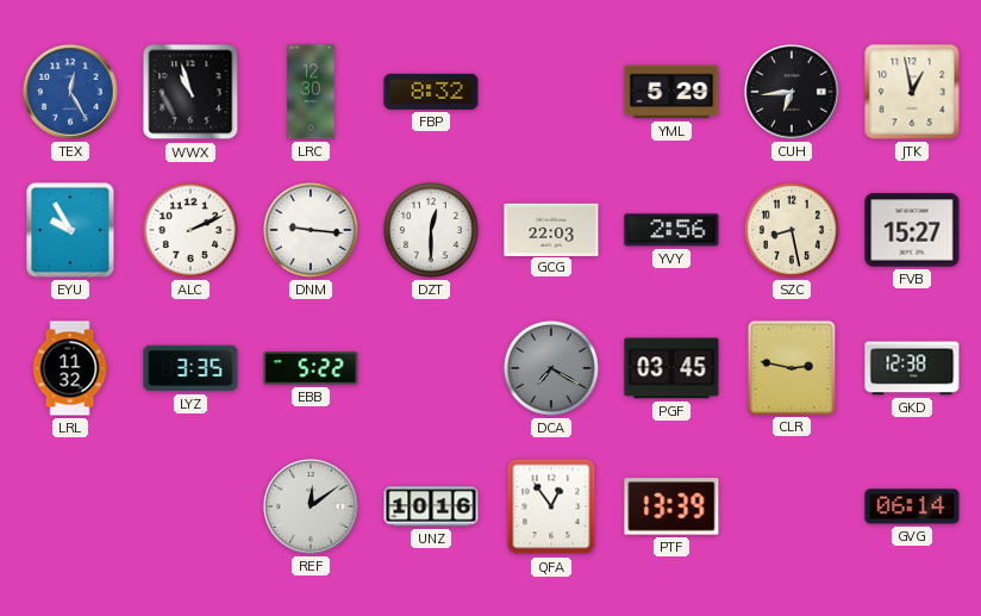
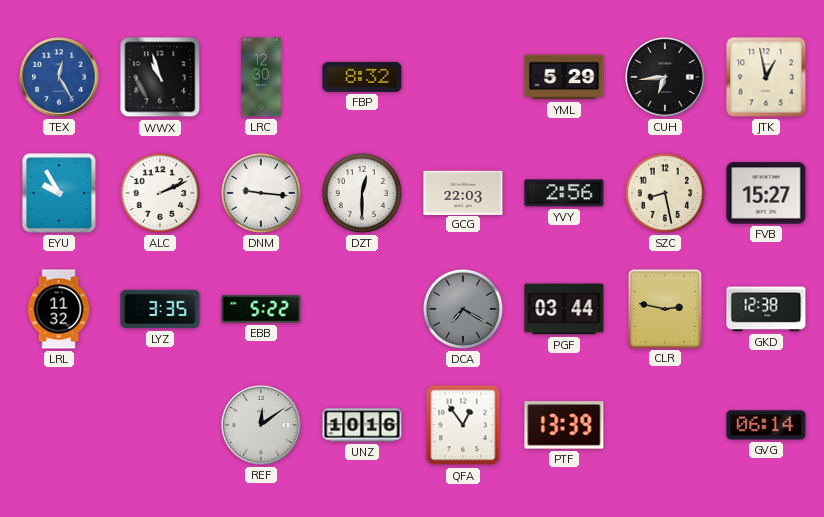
PGF: 03:45 -> 03:44 (564, 309)
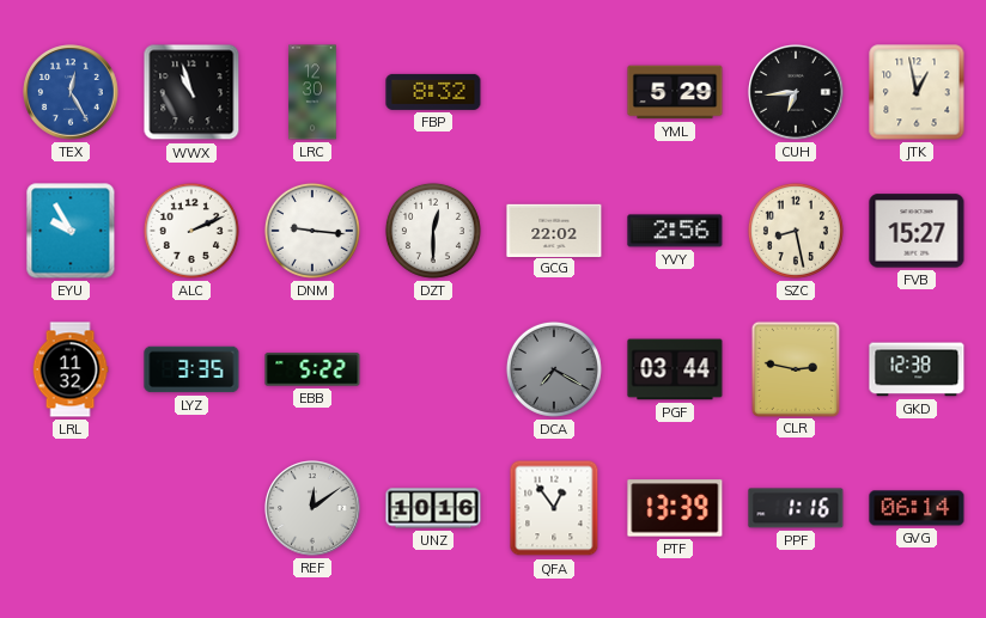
GCG: 22:03 -> 22:02 (554, 230)
PPF: none -> 1:16 (796, 508)
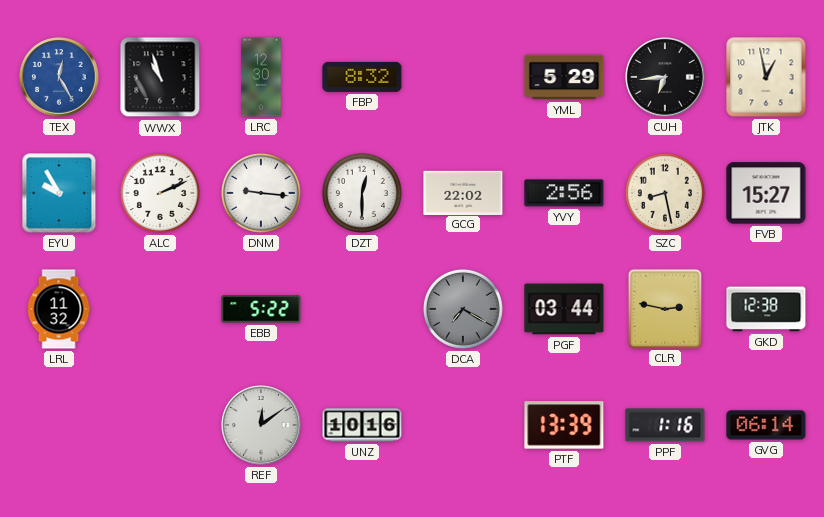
LYZ: 3:35 -> none (191, 369)
QFA: 12:54 -> none (554, 508)
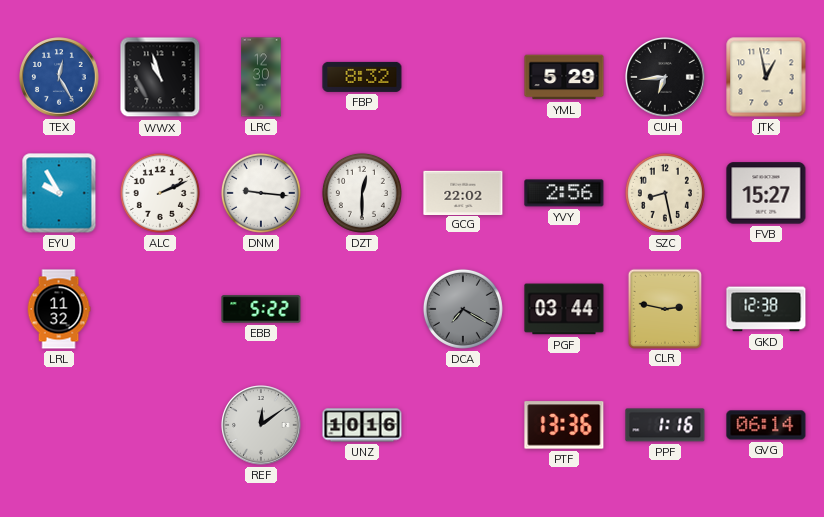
PTF: 13:39 -> 13:36 (564, 425)
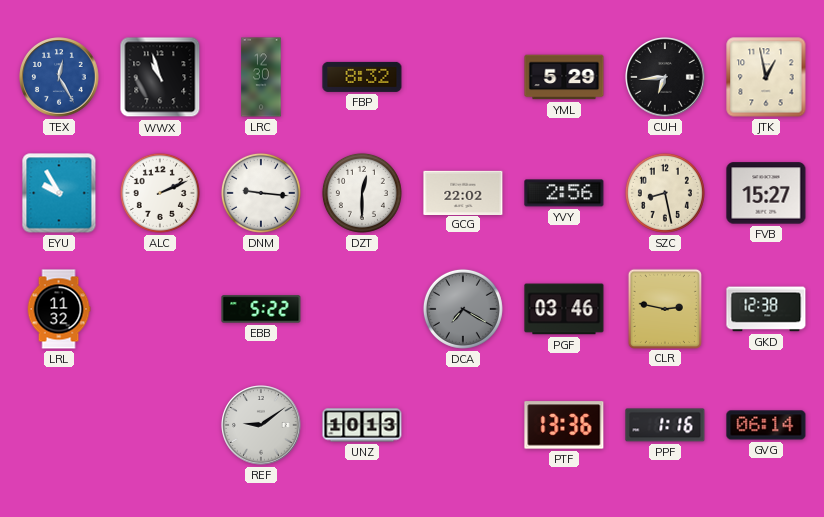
PGF: 03:44 -> 03:46 (564, 309)
REF: 12:09 -> 9:09 (261, 425)
UNZ: 10:16 -> 10:13 (362, 425)
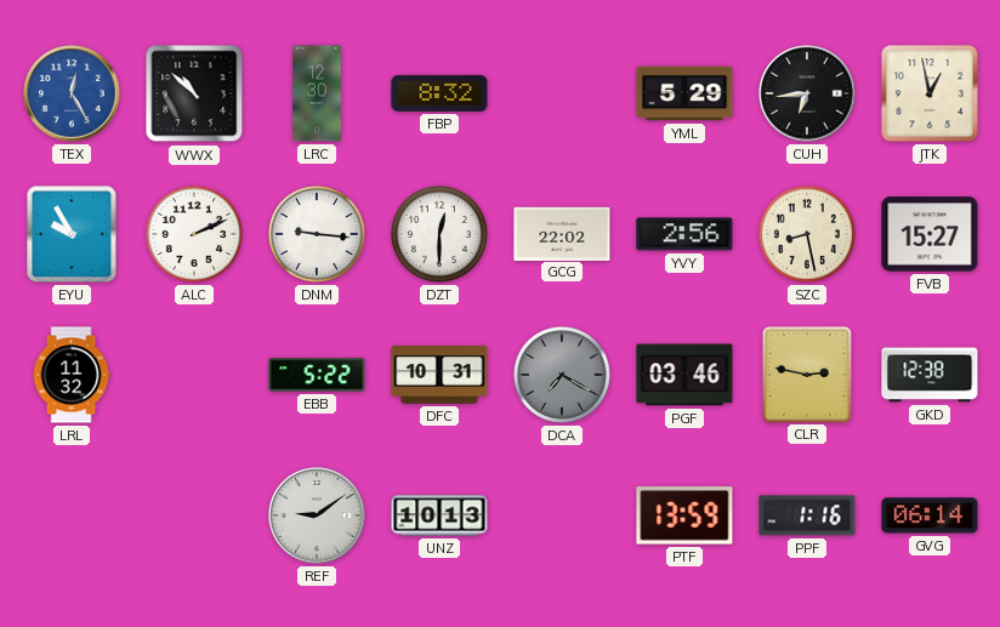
WWX: 10:57 -> 10:52 (194, 93)
DFC: none -> 10:31 (439, 376)
PTF: 13:36 -> 13:59 (684, 515)
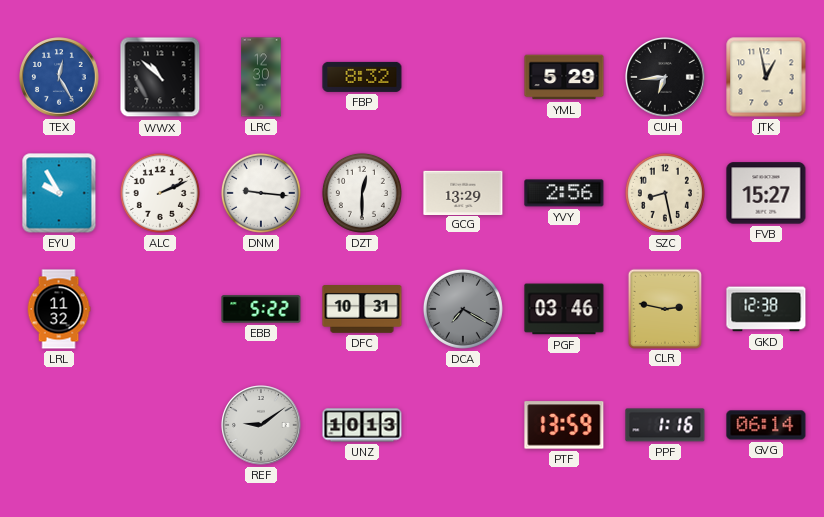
GCG: 22:02 -> 13:29 (463, 192)
